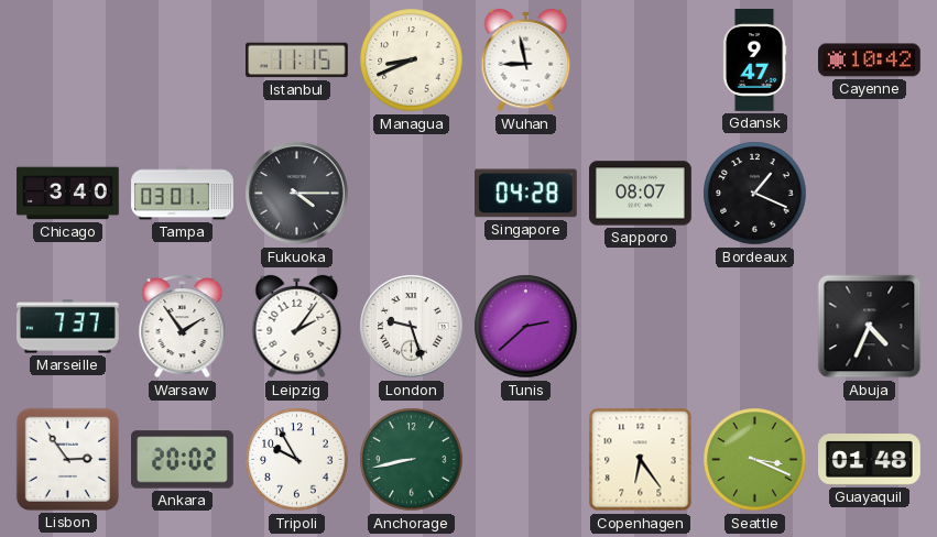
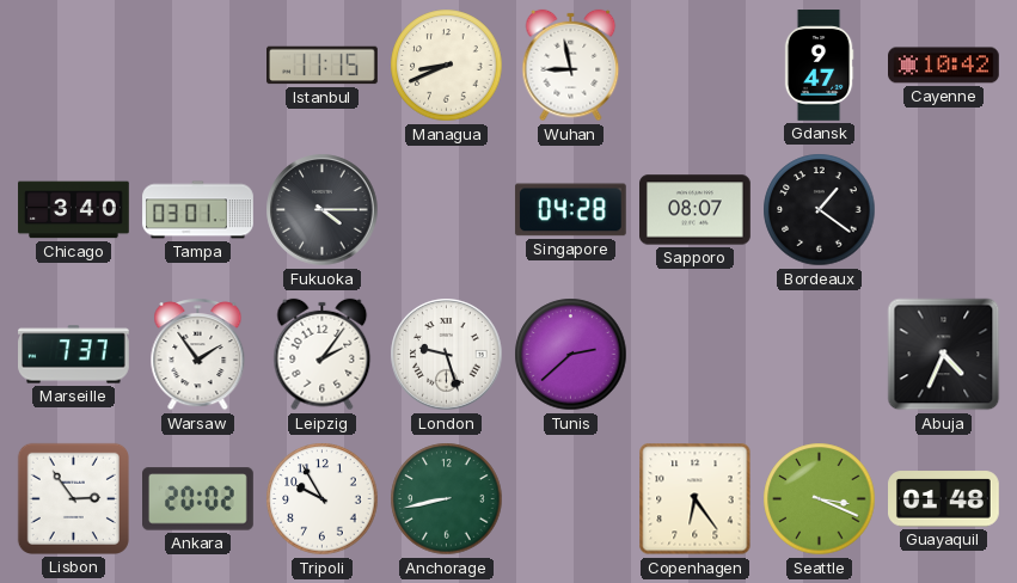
Bordeaux: 1:19 -> 1:21 (820, 210)
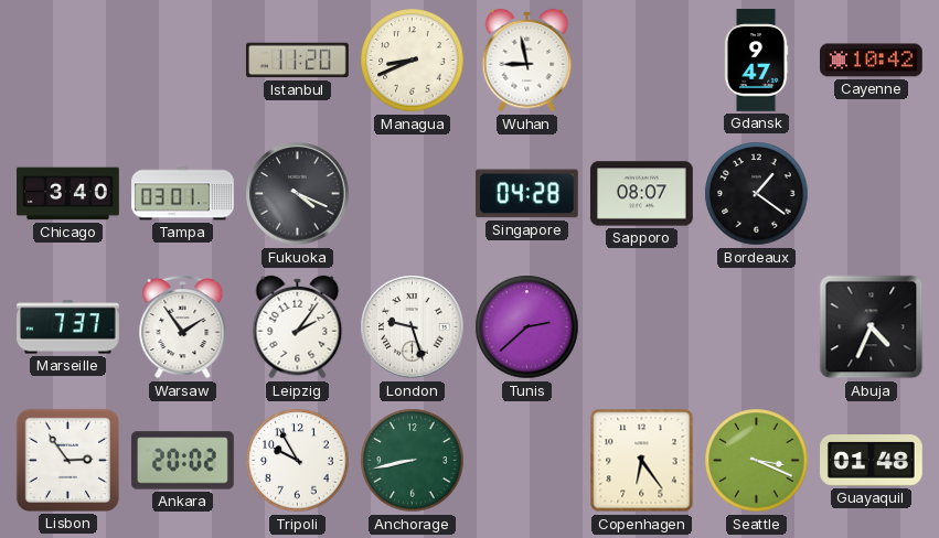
Istanbul: 11:15 -> 11:20 (298, 61)
Fukuoka: 4:15 -> 4:19 (298, 194)
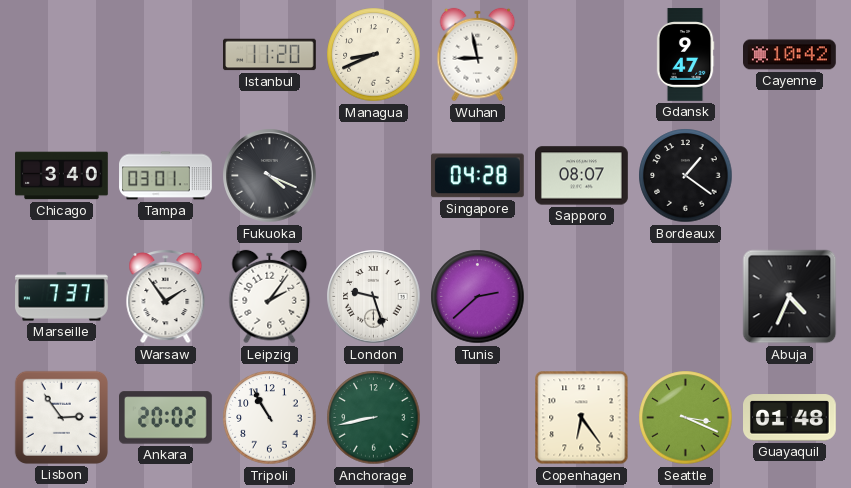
Tripoli: 9:55 -> 10:55 (270, 418)
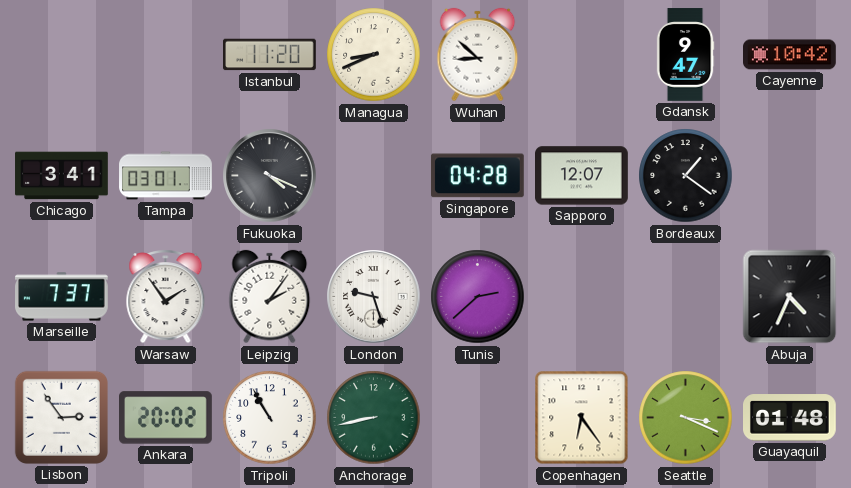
Wuhan: 8:58 -> 8:52 (478, 55)
Chicago: 3:40 -> 3:41 (62, 176)
Sapporo: 08:07 -> 12:07 (582, 176)
